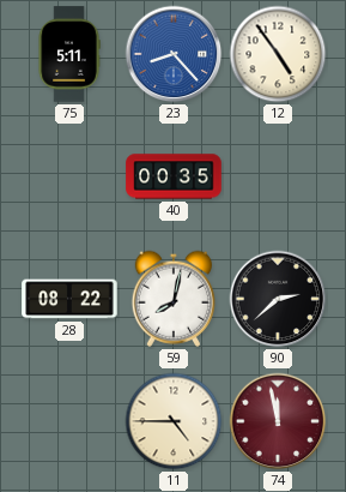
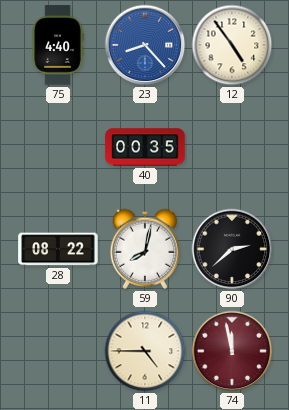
75: 5:11 -> 4:40 (58, 45)
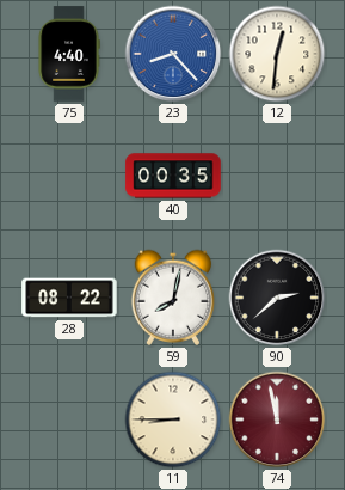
12: 4:54 -> 12:31 (277, 54)
11: 4:45 -> 8:45 (173, 419)
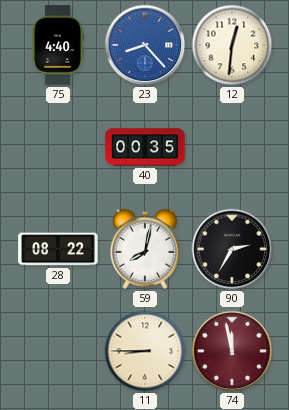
90: 2:38 -> 2:35 (232, 249)
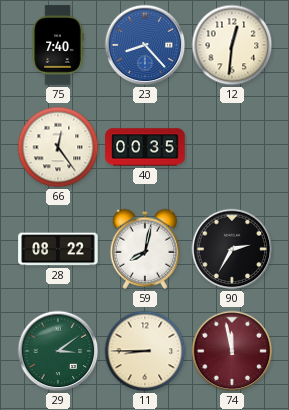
75: 4:40 -> 7:40 (58, 45)
66: none -> 12:24 (58, 147)
29: none -> 3:09 (58, 351)
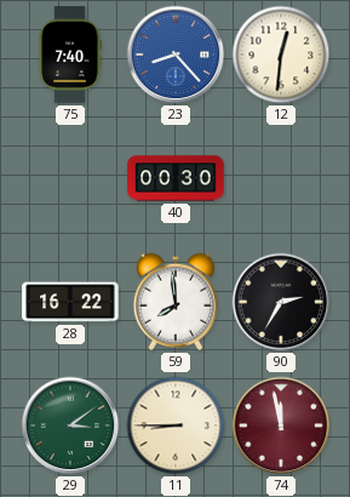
66: 12:24 -> none (58, 147)
40: 00:35 -> 00:30 (176, 178)
28: 08:22 -> 16:22 (70, 302)
59: 8:02 -> 7:59 (174, 302)
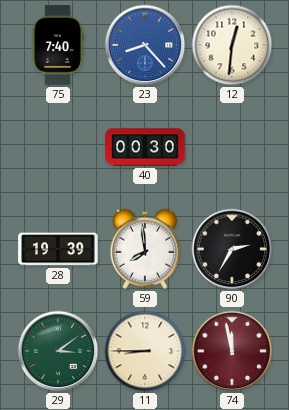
28: 16:22 -> 19:39 (58, 249)
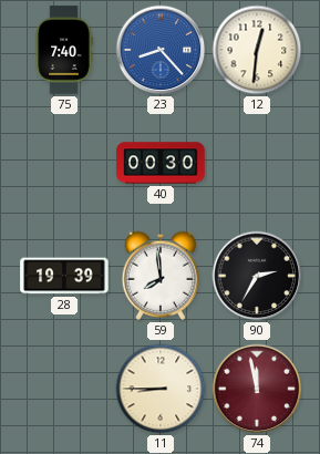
29: 3:09 -> none (58, 351)
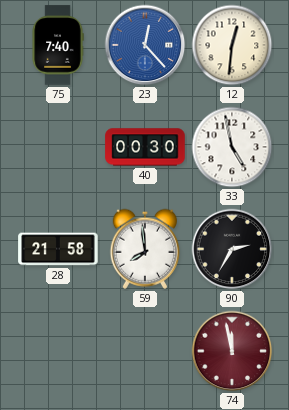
23: 8:23 -> 12:23 (145, 45)
33: none -> 4:58 (232, 147)
28: 19:39 -> 21:58 (58, 249)
11: 8:45 -> none (161, 389)
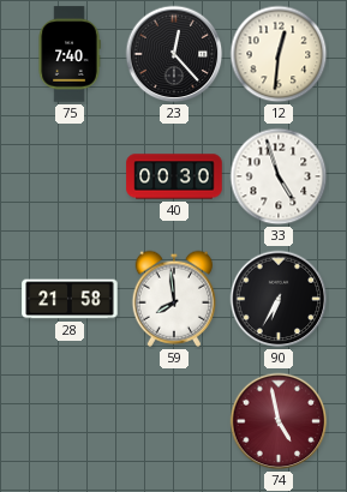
23 dial: blue -> black (174, 54)
33: 4:58 -> 4:57 (279, 176)
90: 2:35 -> 6:35 (279, 299)
74: 11:58 -> 4:58 (279, 421)
